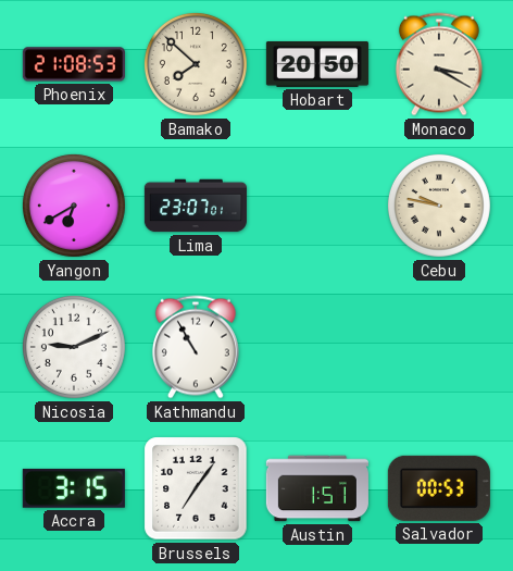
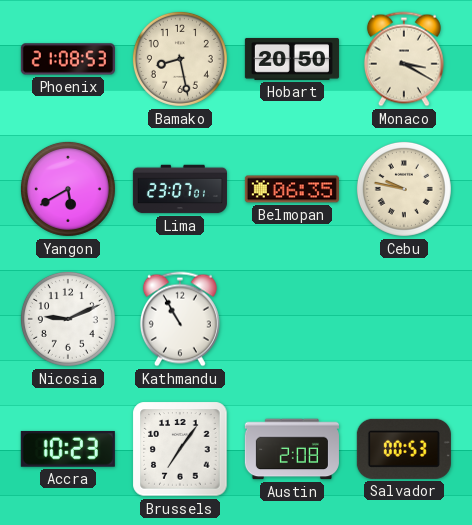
Bamako: 7:52 -> 8:28 (180, 59)
Yangon: 6:40 -> 5:40 (68, 189)
Belmopan: none -> 06:35 (292, 189)
Accra: 3:15 -> 10:23 (68, 449)
Austin: 1:51 -> 2:08 (292, 449)
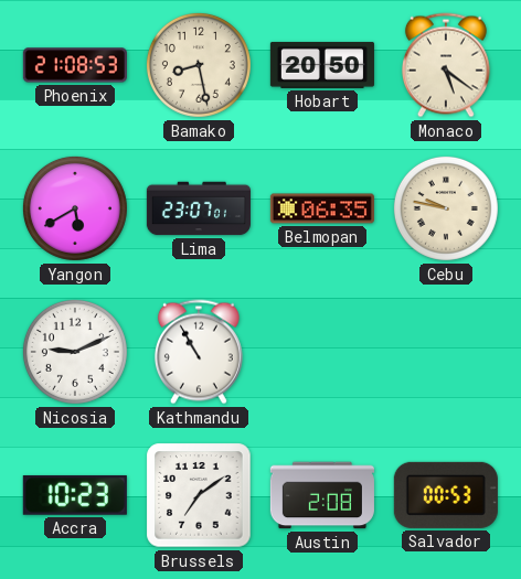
Monaco: 3:20 -> 5:21 (446, 65)
Brussels: 7:06 -> 7:09 (199, 495)
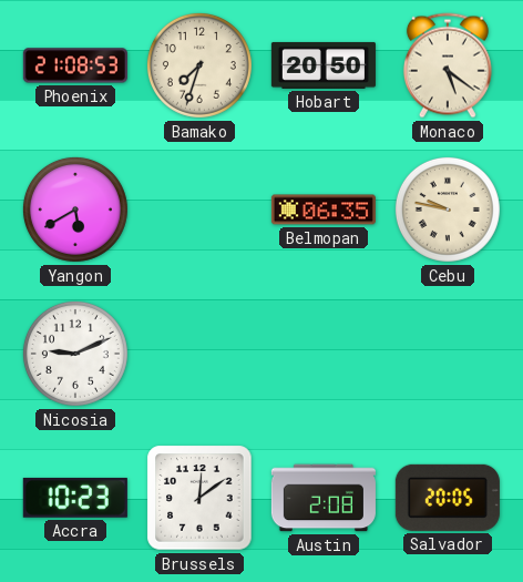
Bamako: 8:28 -> 7:33 (199, 65)
Lima: 23:07 -> none (199, 208)
Kathmandu: 10:55 -> none (199, 352)
Brussels: 7:09 -> 12:09 (199, 498)
Salvador: 00:53 -> 20:05 (448, 498)
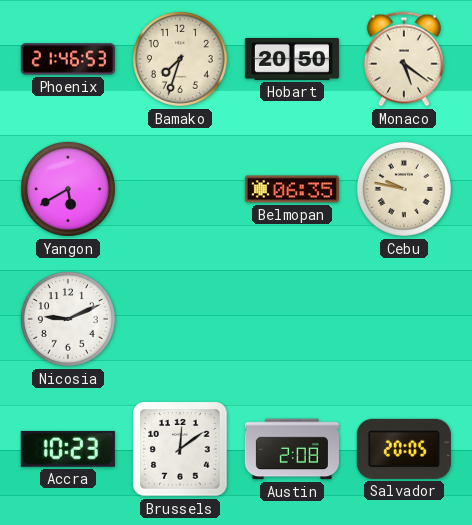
Phoenix: 21:08 -> 21:46 (68, 59)
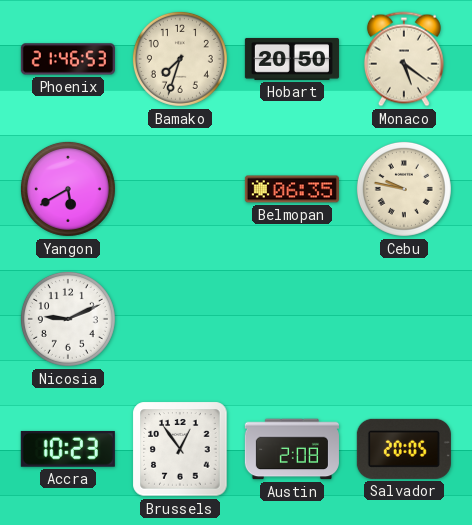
Brussels: 12:09 -> 12:54 (180, 449)
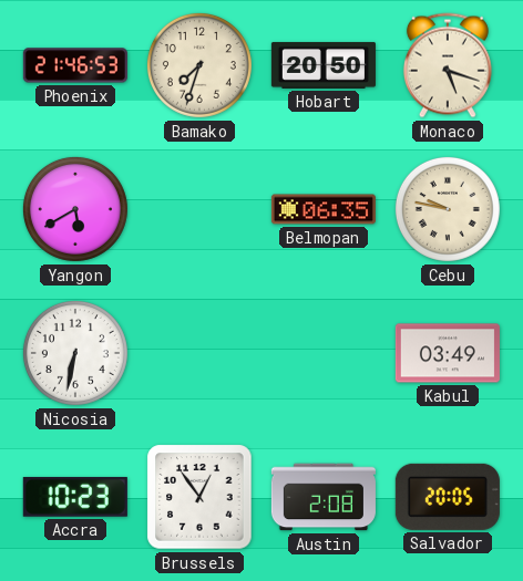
Monaco: 5:21 -> 5:18 (448, 65)
Nicosia: 9:11 -> 6:32 (75, 353)
Kabul: none -> 03:49 (448, 353)
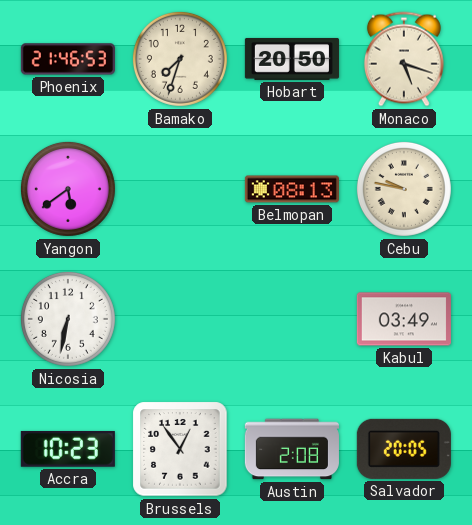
Yangon: 5:40 -> 5:39 (68, 189)
Belmopan: 06:35 -> 08:13 (292, 189)
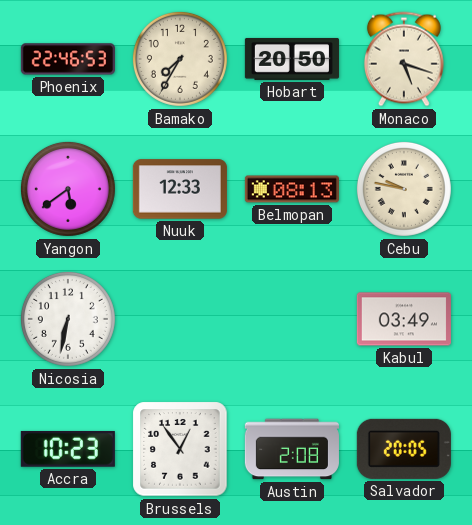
Phoenix: 21:46 -> 22:46 (68, 59)
Bamako: 7:33 -> 7:35 (180, 59)
Nuuk: none -> 12:33 (180, 189)
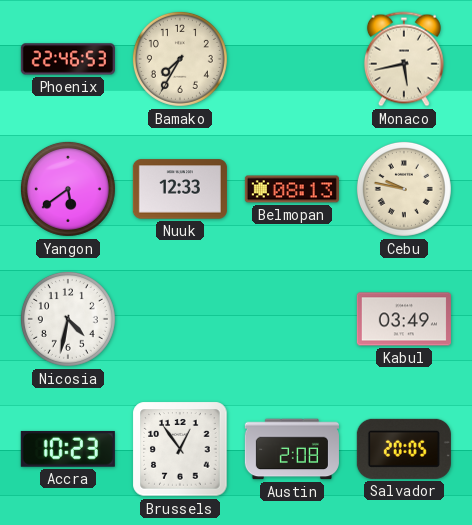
Hobart: 20:50 -> none (292, 59)
Monaco: 5:18 -> 5:43 (404, 59)
Nicosia: 6:32 -> 4:32 (68, 319)
